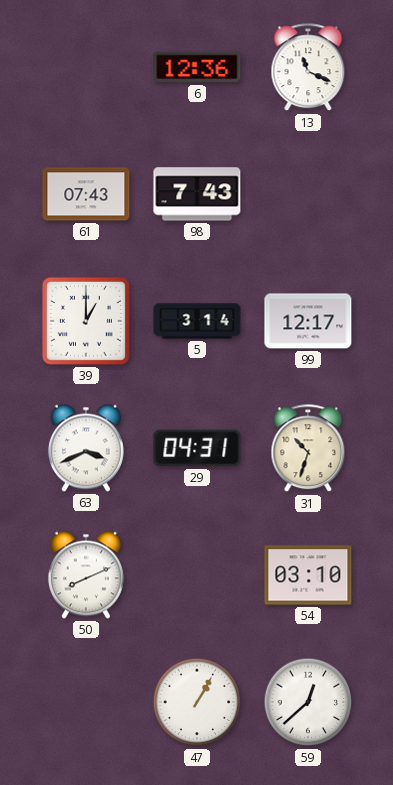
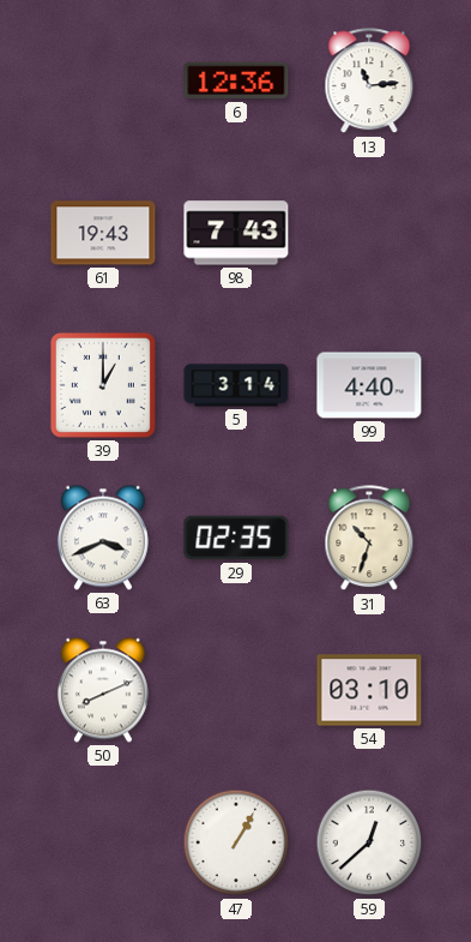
13: 11:19 -> 11:14 (369, 82)
61: 07:43 -> 19:43 (103, 233)
99: 12:17 -> 4:40 (369, 385)
29: 04:31 -> 02:35 (236, 538)
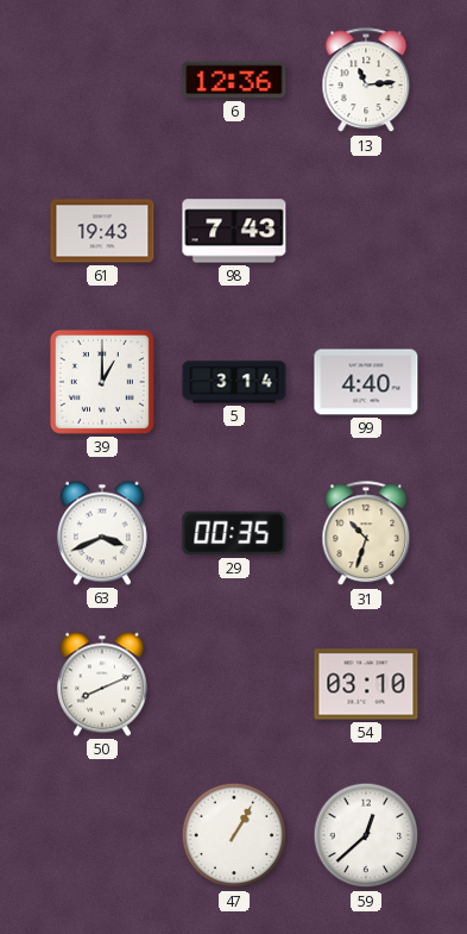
29: 02:35 -> 00:35 (234, 533)
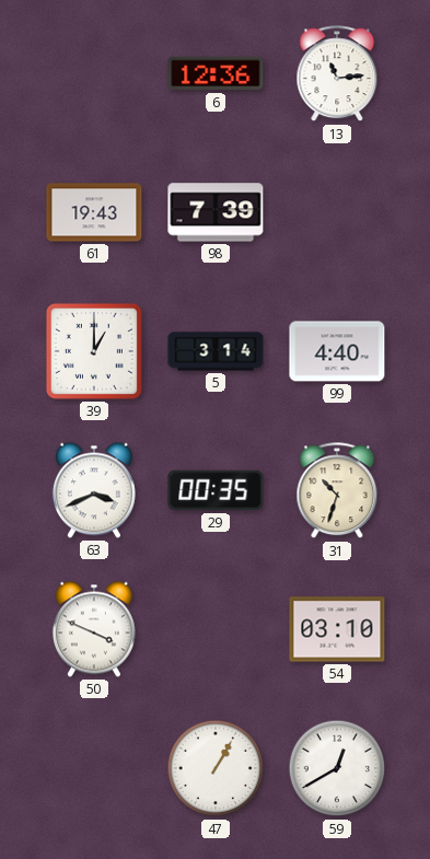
98: 7:43 -> 7:39 (216, 212)
50: 8:11 -> 3:49 (94, 629)
59: 12:38 -> 12:40 (337, 768)
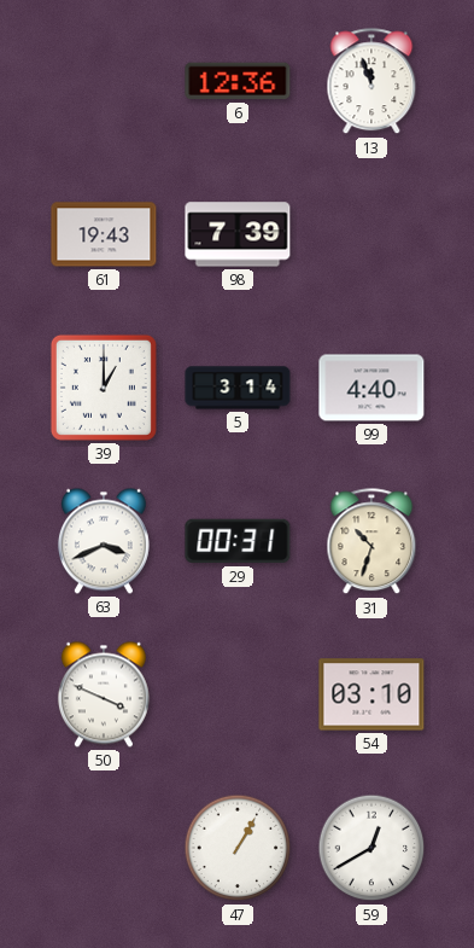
13: 11:14 -> 11:57 (371, 82)
29: 00:35 -> 00:31 (238, 541)
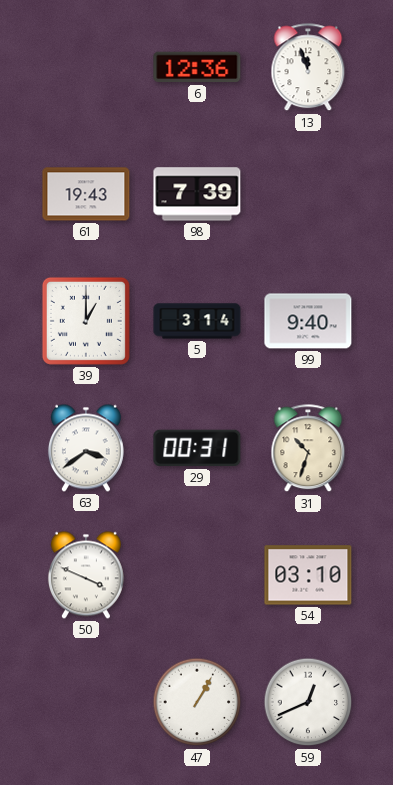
99: 4:40 -> 9:40 (308, 321)
63: 3:41 -> 3:39 (86, 448)
59: 12:40 -> 12:41 (308, 702)
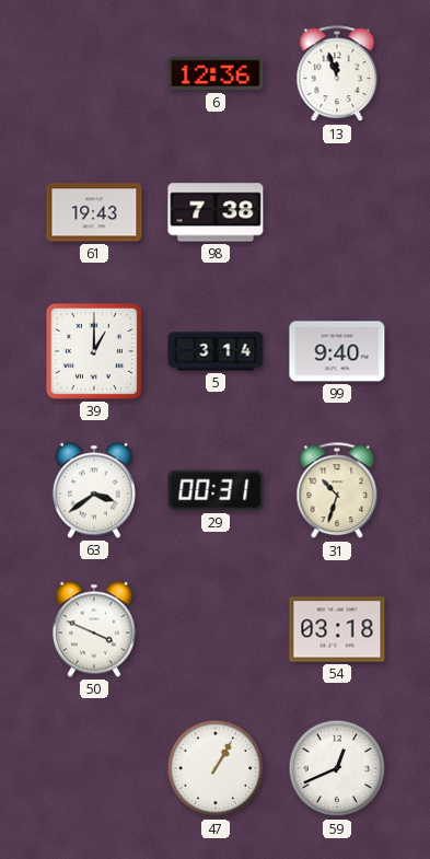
98: 7:39 -> 7:38 (216, 212)
54: 03:10 -> 03:18 (337, 629)
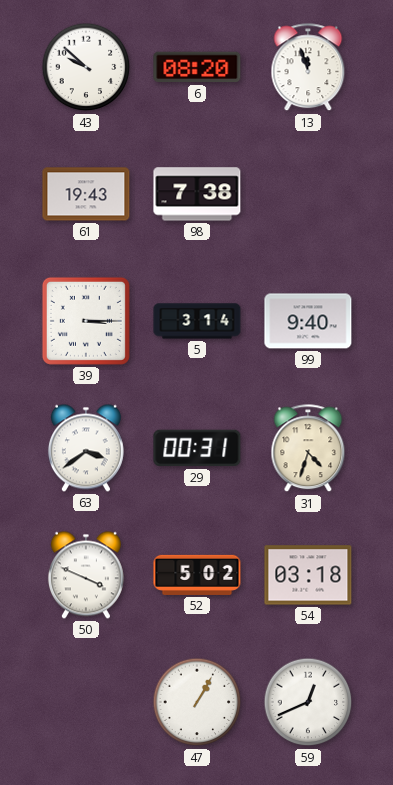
43: none -> 9:52 (86, 67)
6: 12:36 -> 08:20 (197, 67)
39: 1:00 -> 3:15 (86, 321)
31: 10:33 -> 4:33 (308, 449)
52: none -> 5:02 (197, 575)
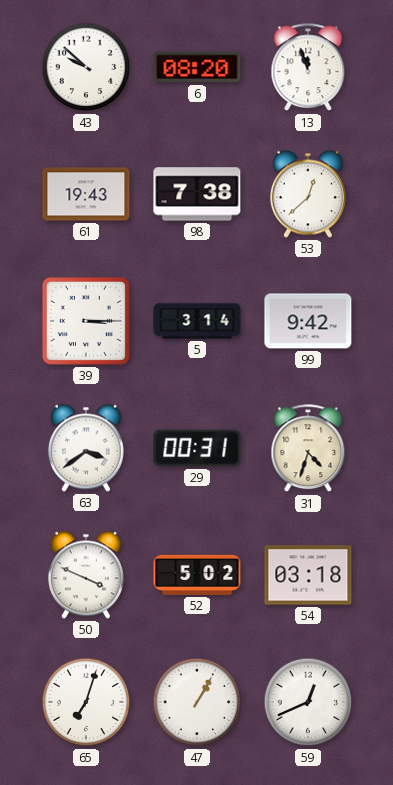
53: none -> 12:38 (308, 194)
99: 9:40 -> 9:42 (308, 321)
65: none -> 7:03 (86, 702)
